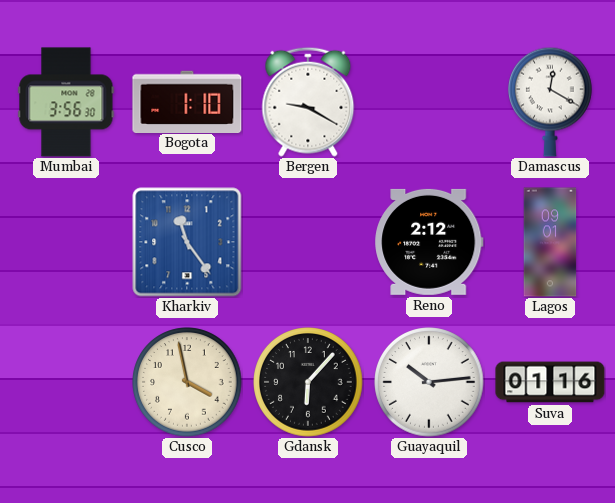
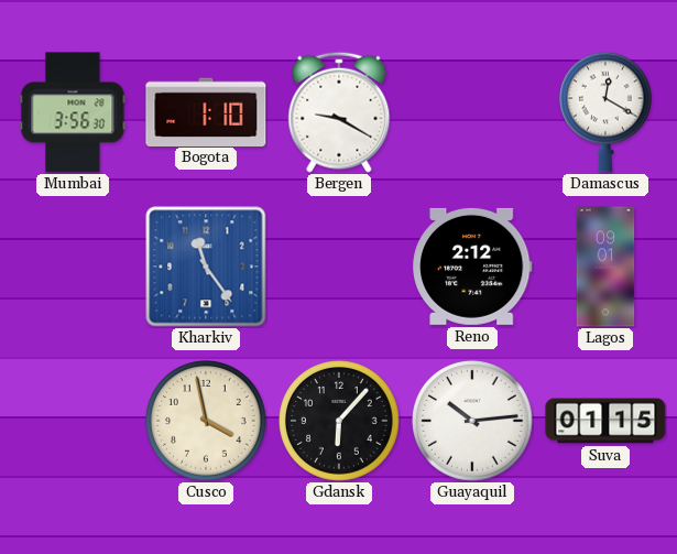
Suva: 01:16 -> 01:15 (605, 421)
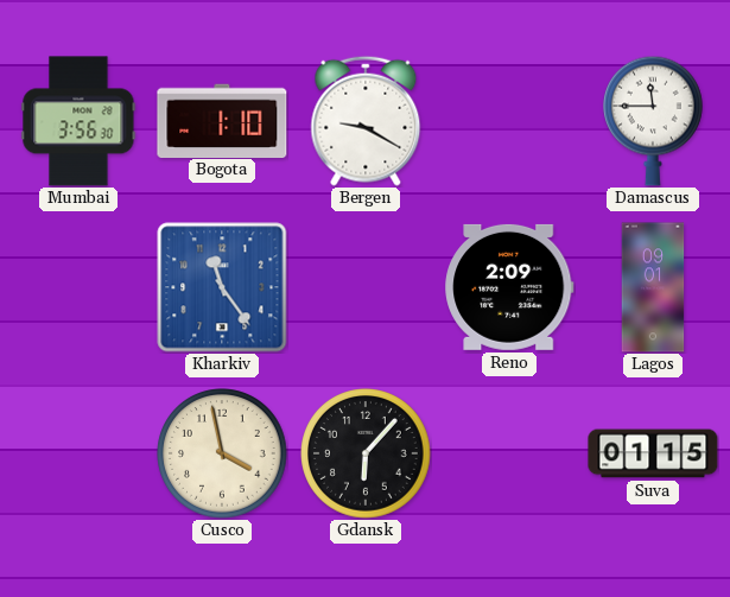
Damascus: 12:20 -> 11:45 (654, 121)
Reno: 2:12 -> 2:09 (509, 287)
Guayaquil: 10:14 -> none (472, 421)
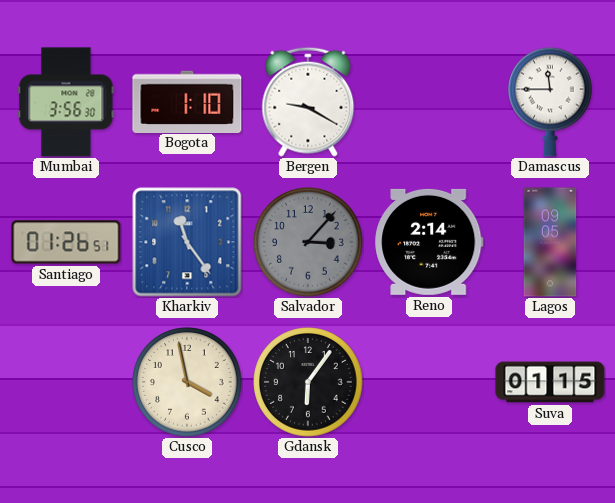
Santiago: none -> 01:26 (66, 242)
Salvador: none -> 3:07 (308, 242)
Reno: 2:09 -> 2:14 (429, 242)
Lagos: 09:01 -> 09:05 (550, 242)
Gdansk: 6:07 -> 6:06 (308, 382)
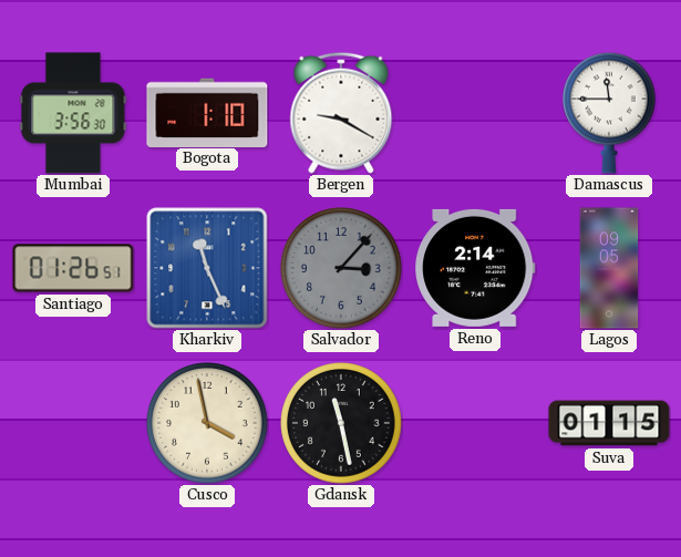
Kharkiv: 11:24 -> 11:26 (207, 268)
Gdansk: 6:06 -> 11:28 (341, 423)
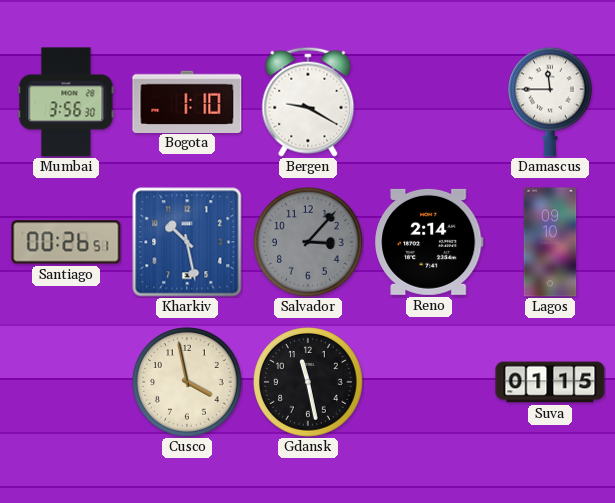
Santiago: 01:26 -> 00:26 (66, 242)
Kharkiv: 11:26 -> 10:28 (187, 242)
Lagos: 09:05 -> 09:10 (550, 242)
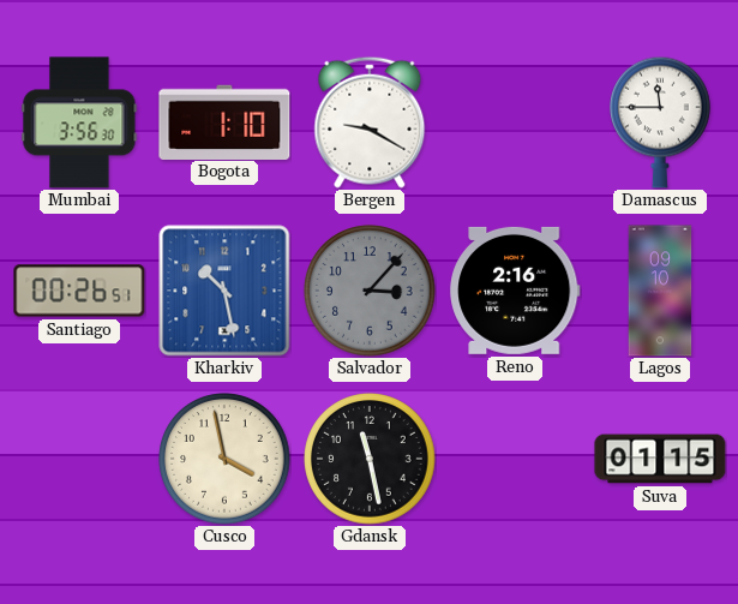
Reno: 2:14 -> 2:16 (515, 291)
